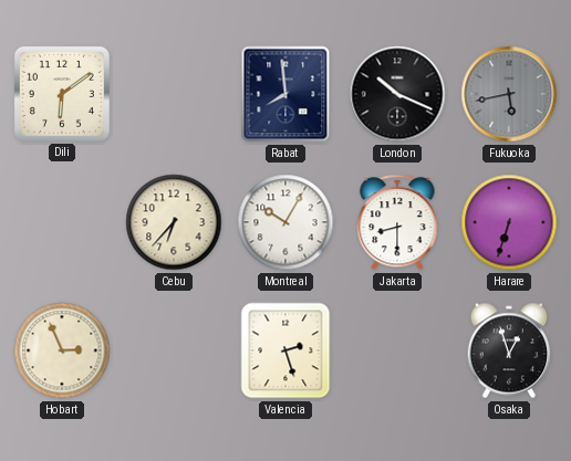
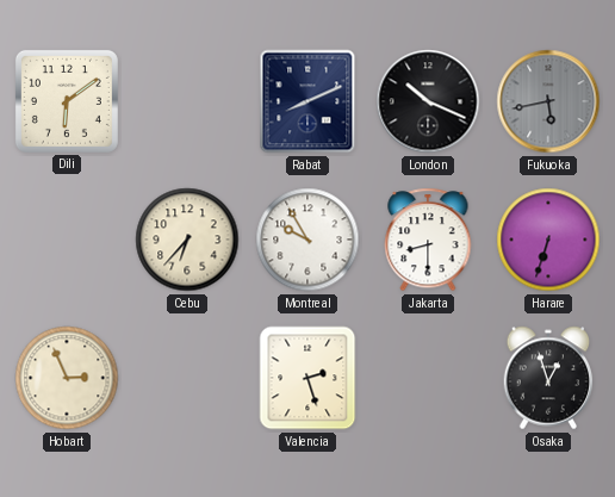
Rabat: 7:59 -> 8:11 (307, 101)
Montreal: 10:05 -> 9:55 (307, 240)
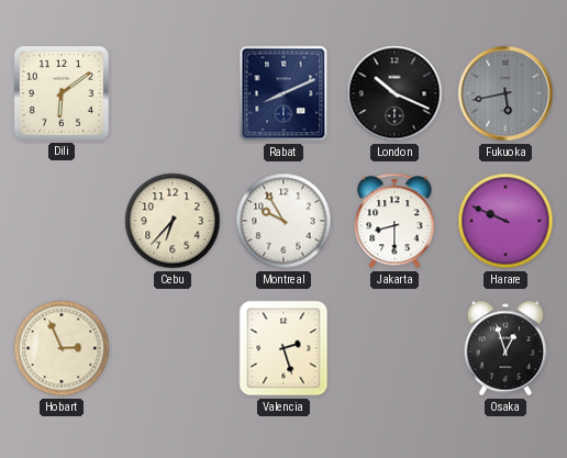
Harare: 6:33 -> 9:49 (505, 221)
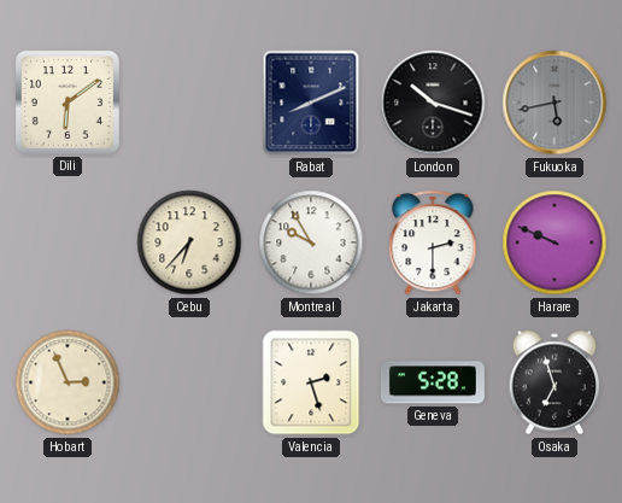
London: 10:19 -> 10:18 (433, 103)
Jakarta: 8:30 -> 2:30 (433, 242)
Geneva: none -> 5:28 (433, 382)
Osaka: 12:57 -> 6:57 (554, 382)
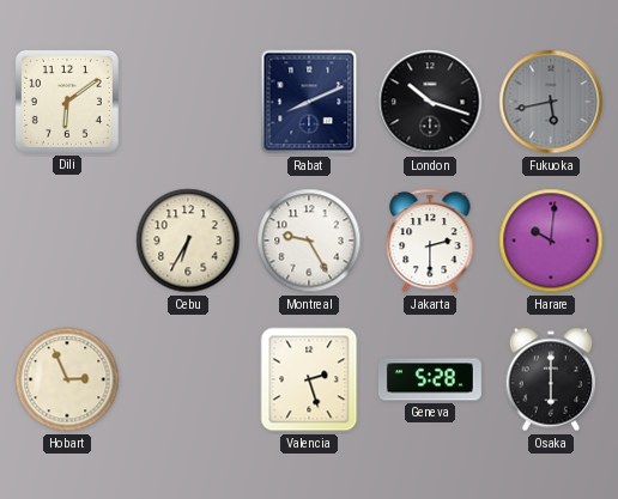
Cebu: 6:37 -> 6:35 (188, 241)
Montreal: 9:55 -> 9:25 (309, 241)
Harare: 9:49 -> 10:01 (551, 241)
Osaka: 6:57 -> 6:00 (551, 379)
